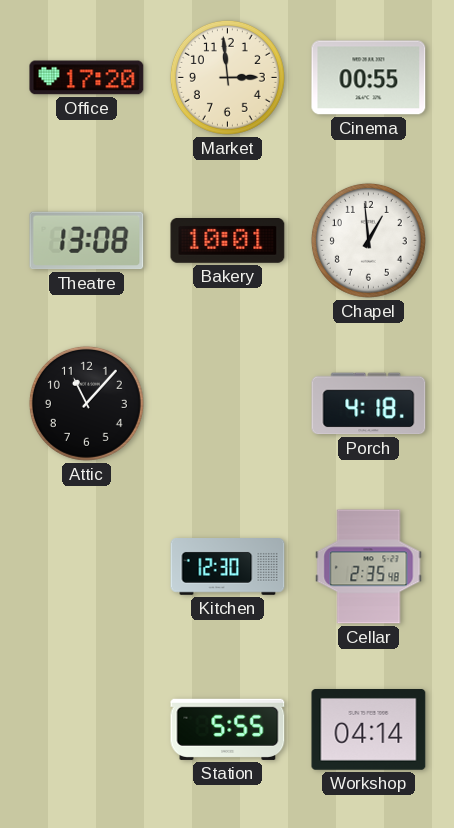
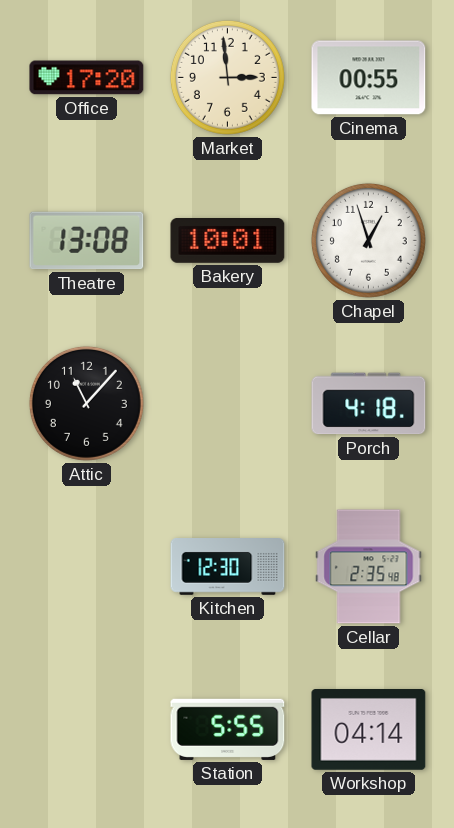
Chapel: 12:59 -> 12:57 (368, 240)
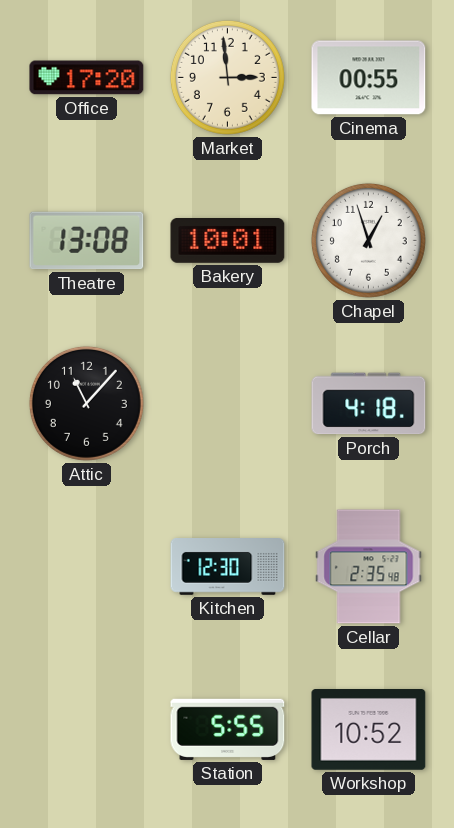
Workshop: 04:14 -> 10:52 (369, 730)
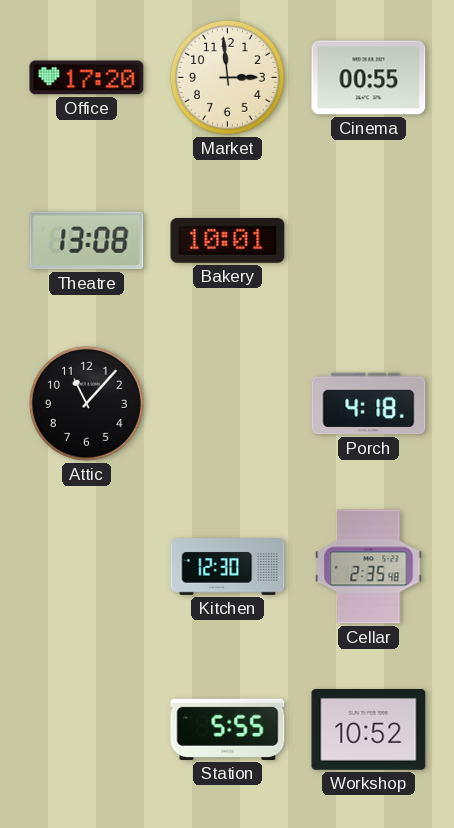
Chapel: 12:57 -> none (368, 240)
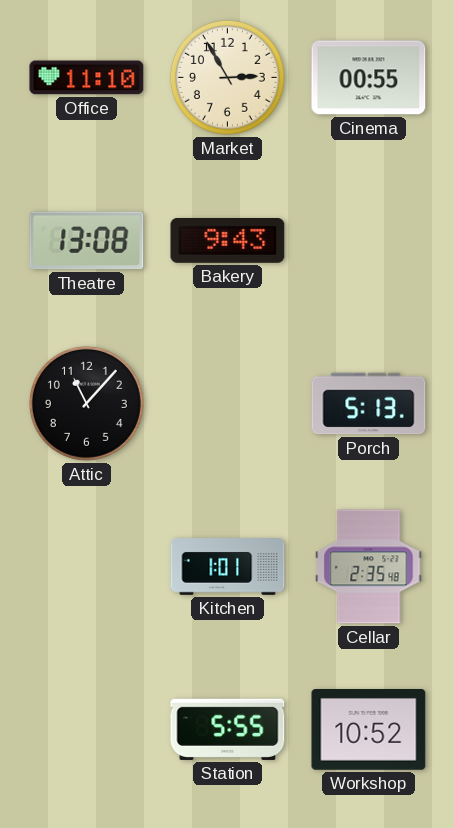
Office: 17:20 -> 11:10 (87, 78)
Market: 2:59 -> 2:55 (227, 77)
Bakery: 10:01 -> 9:43 (228, 241)
Porch: 4:18 -> 5:13 (369, 404)
Kitchen: 12:30 -> 1:01 (228, 567)
